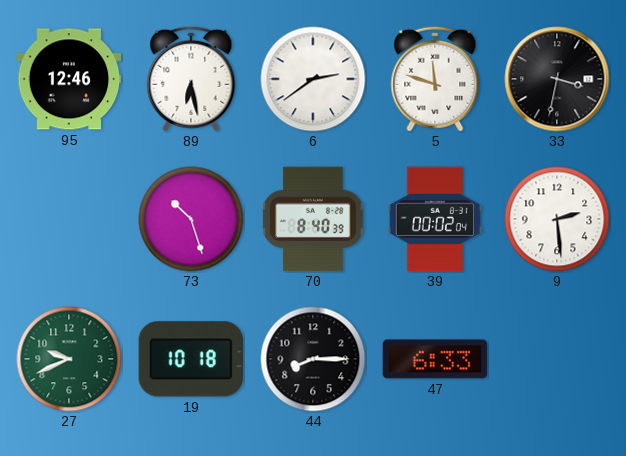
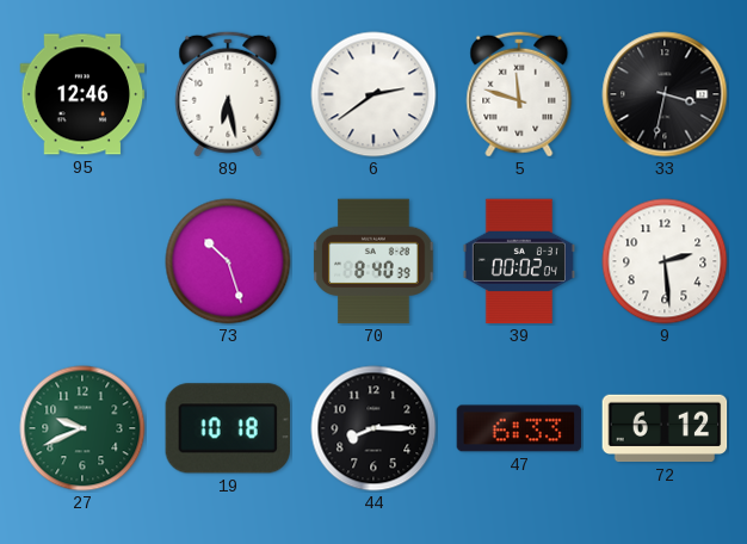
72: none -> 6:12 (665, 428)
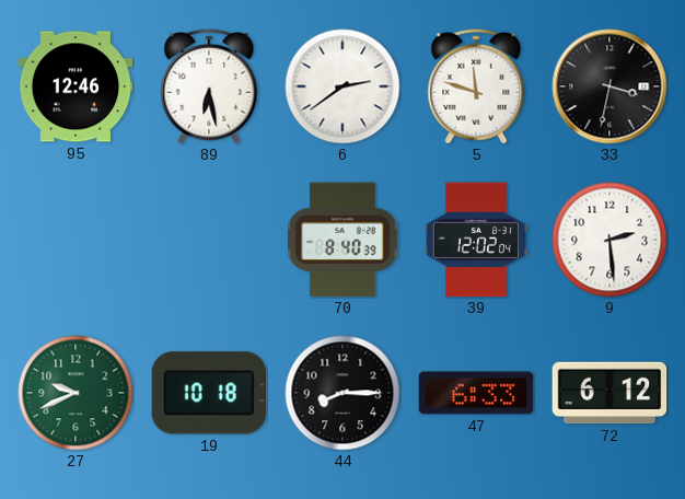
73: 10:27 -> none (228, 261)
39: 00:02 -> 12:02 (476, 240)
